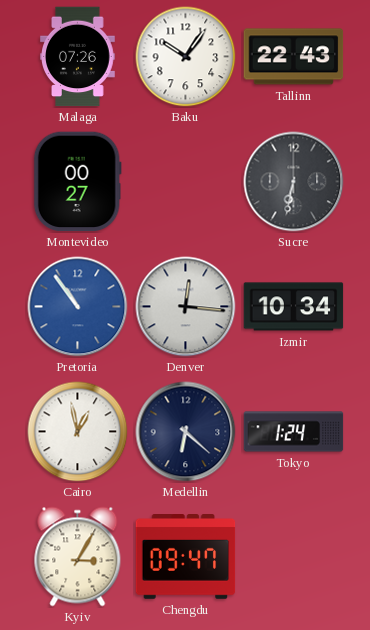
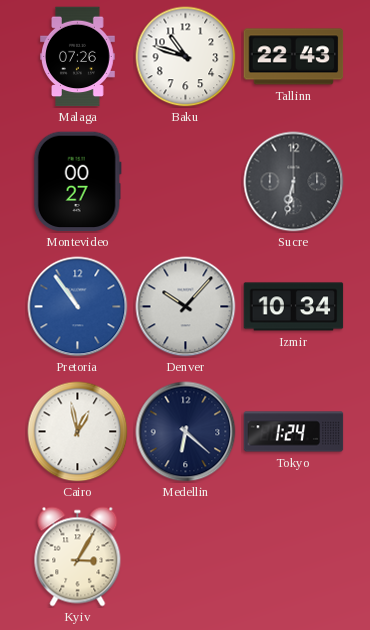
Baku: 10:06 -> 10:48 (186, 57)
Denver: 12:16 -> 10:07 (186, 307)
Chengdu: 09:47 -> none (186, 557)
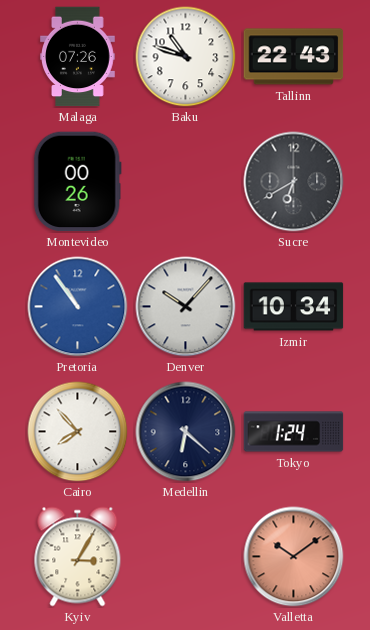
Montevideo: 00:27 -> 00:26 (77, 182)
Sucre: 6:32 -> 6:40 (294, 182)
Cairo: 12:58 -> 7:53 (78, 432)
Valletta: none -> 10:09 (294, 557)
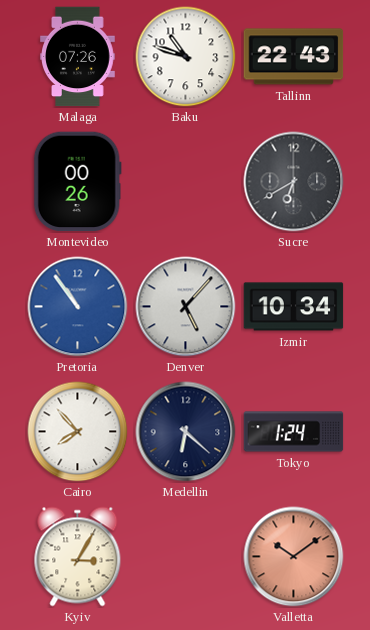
Denver: 10:07 -> 5:07 (186, 307)
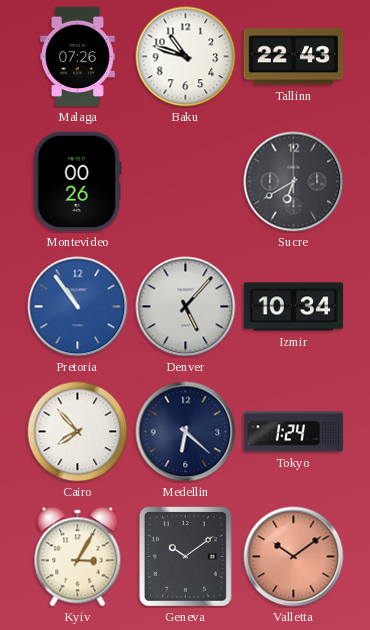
Geneva: none -> 10:09 (186, 557)
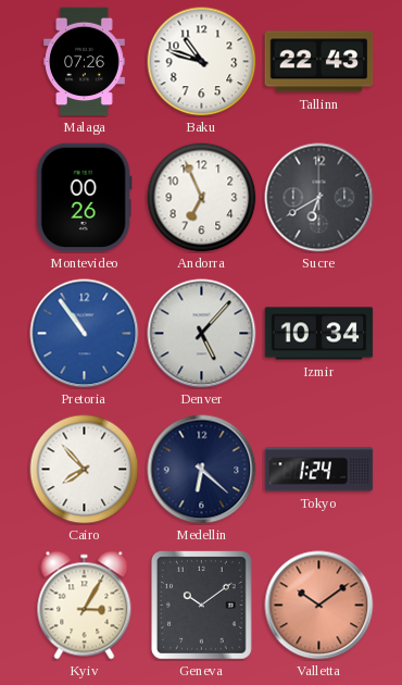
Andorra: none -> 6:56 (202, 198)
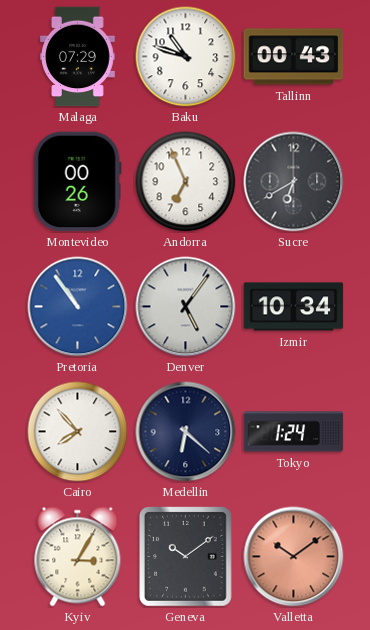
Malaga: 07:26 -> 07:29 (78, 57)
Tallinn: 22:43 -> 00:43 (294, 57)
Denver: 5:07 -> 5:06 (186, 307)
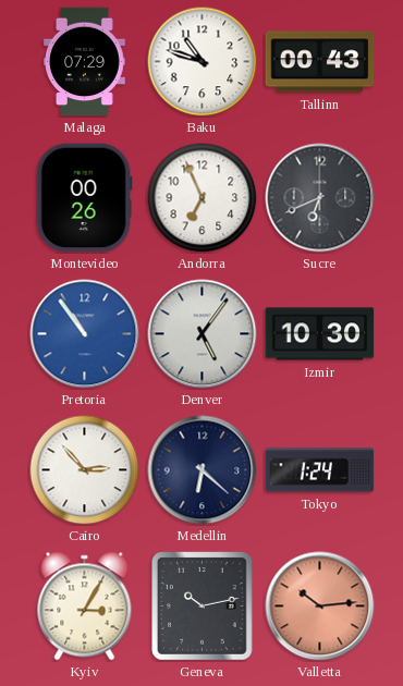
Sucre: 6:40 -> 6:41 (320, 198)
Izmir: 10:34 -> 10:30 (320, 334)
Cairo: 7:53 -> 2:53 (85, 470)
Geneva: 10:09 -> 10:13 (203, 607)
Valletta: 10:09 -> 10:14 (320, 607)
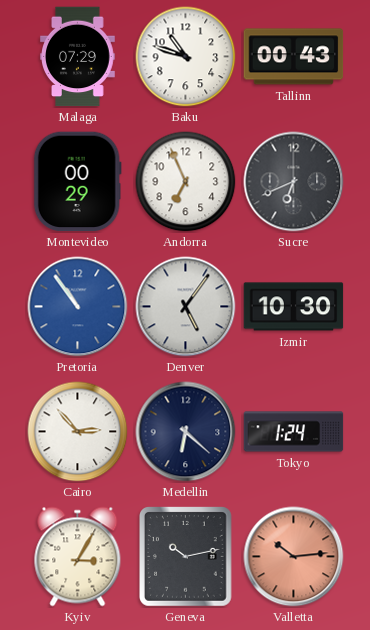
Montevideo: 00:26 -> 00:29 (77, 182)
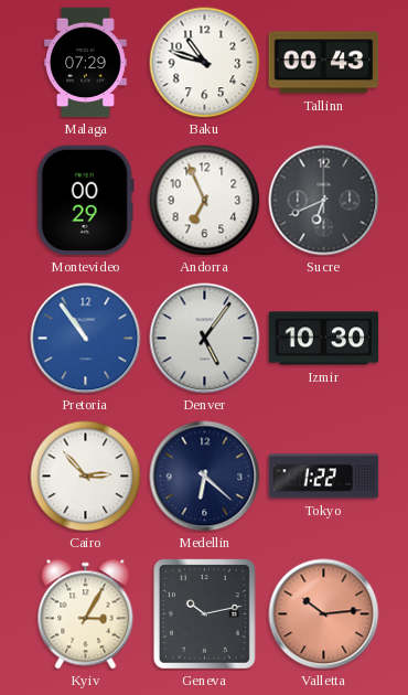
Tokyo: 1:24 -> 1:22 (324, 477)
